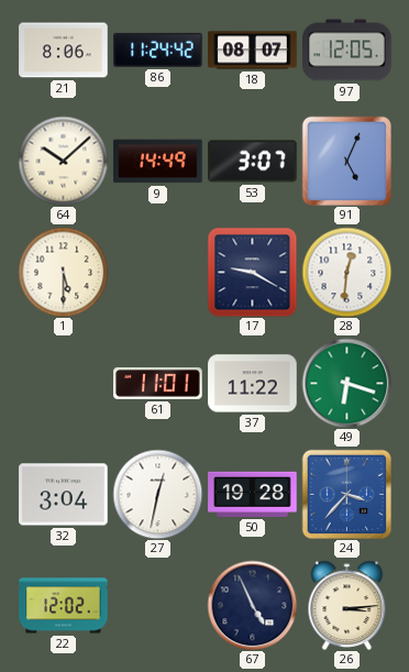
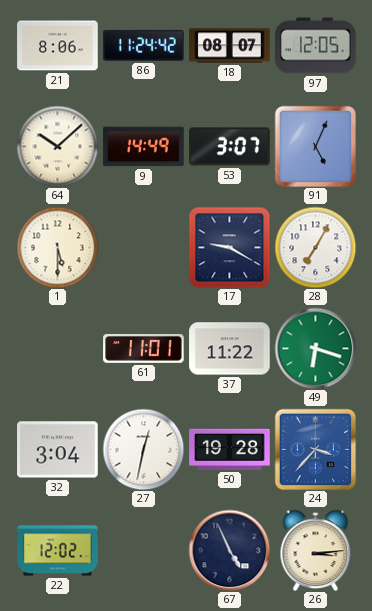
28: 12:31 -> 7:05 (315, 247)
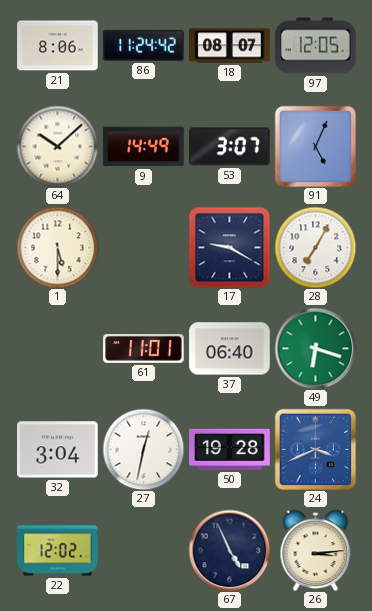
37: 11:22 -> 06:40 (230, 349)
24: 3:37 -> 3:41 (315, 449)
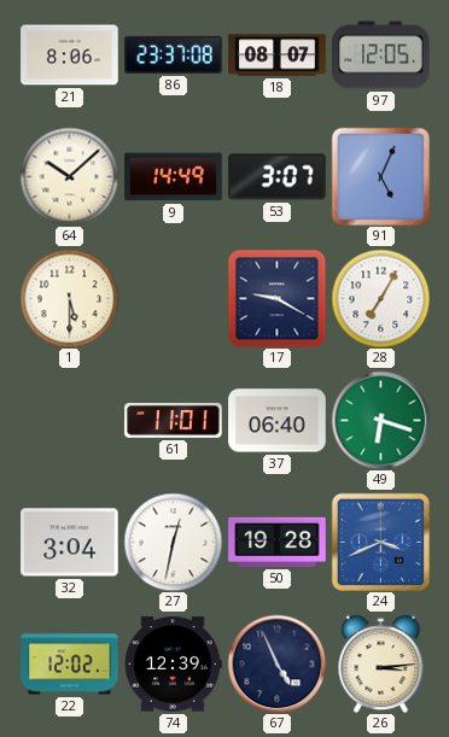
86: 11:24 -> 23:37 (174, 54)
74: none -> 12:39 (173, 665)
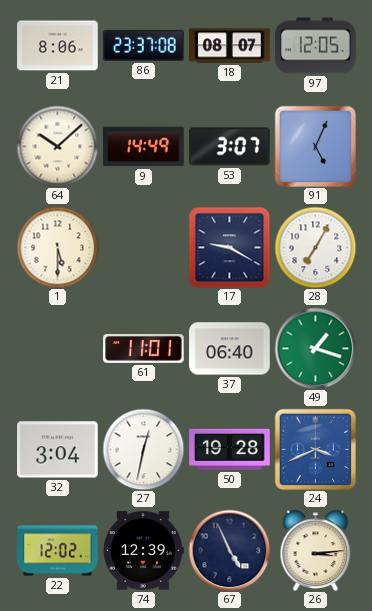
49: 6:18 -> 1:18 (315, 348)
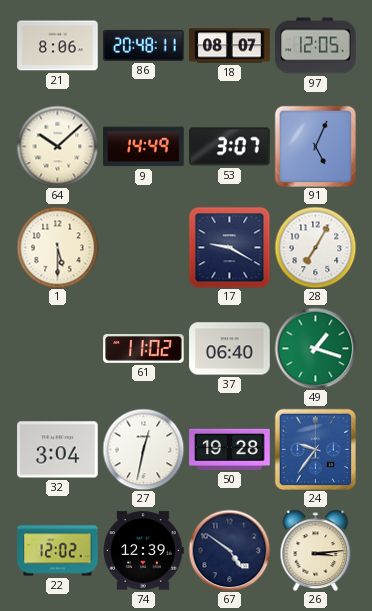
86: 23:37 -> 20:48 (144, 45)
61: 11:01 -> 11:02 (144, 349)
24: 3:41 -> 9:36 (315, 449)
67: 4:56 -> 4:51 (229, 550)
